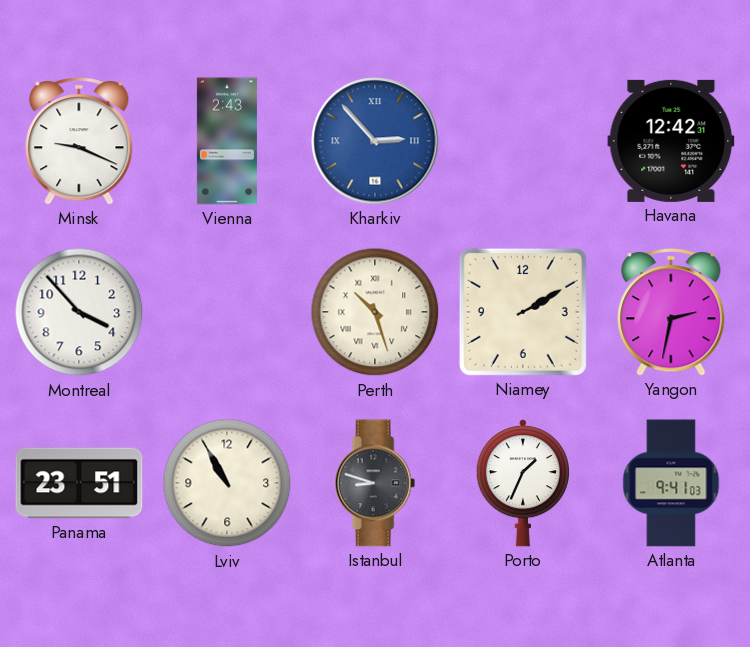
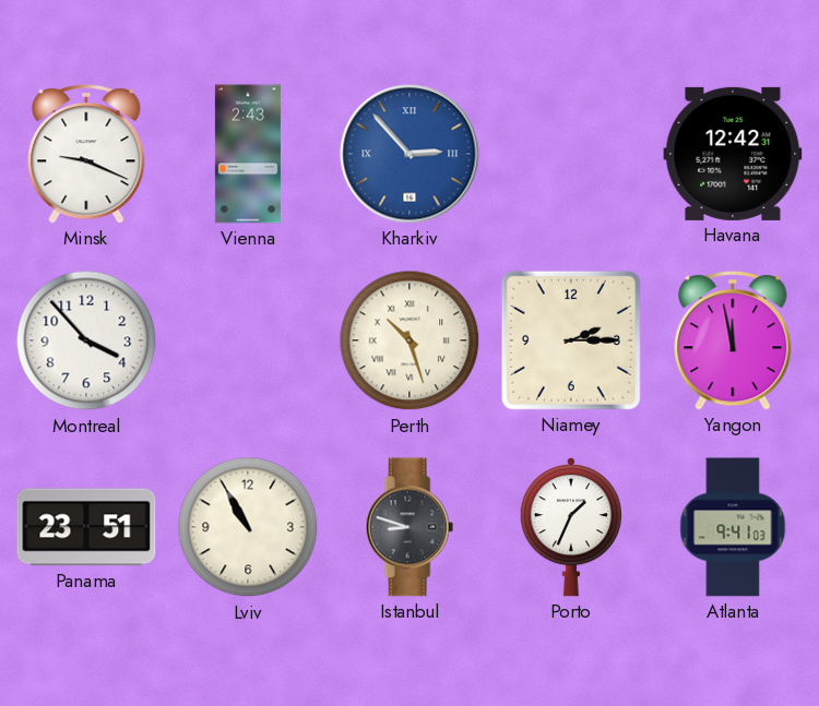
Niamey: 2:10 -> 2:15 (571, 340)
Yangon: 2:32 -> 11:58 (733, 340)
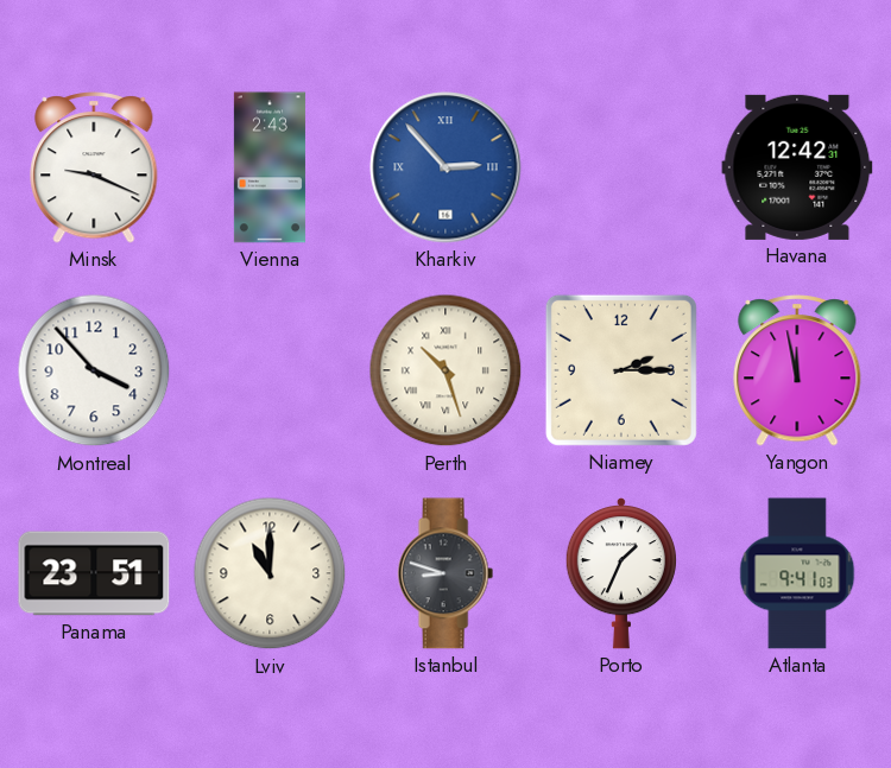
Lviv: 10:55 -> 11:00 (270, 573)
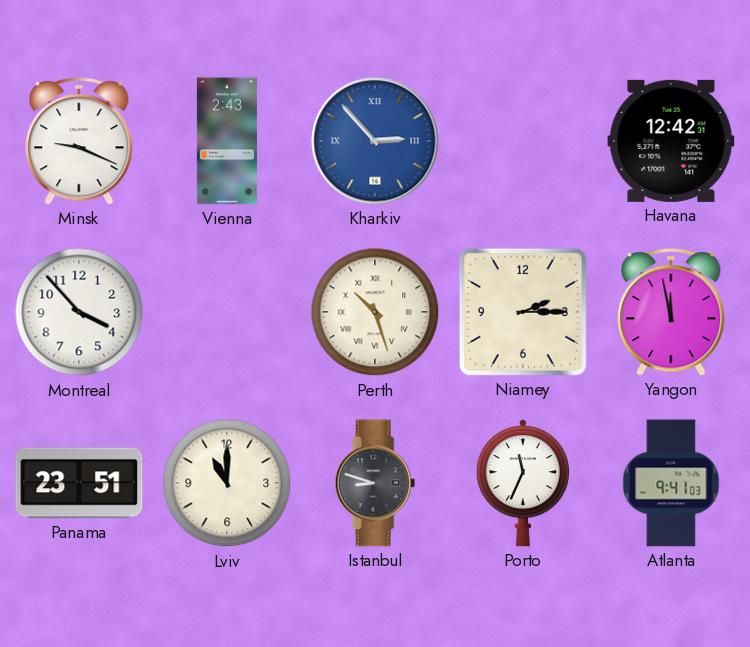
Porto: 1:34 -> 11:34 (523, 484)
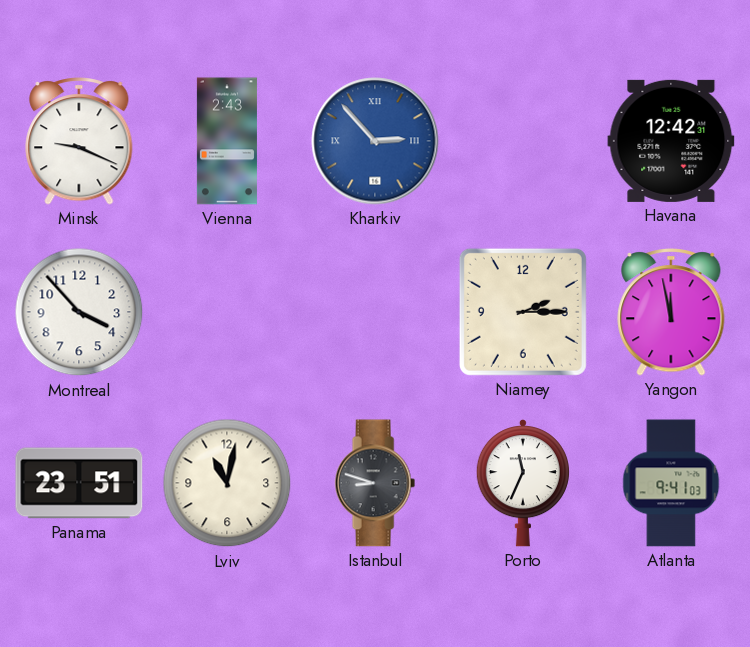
Perth: 10:27 -> none (375, 312)
Lviv: 11:00 -> 11:02 (227, 483)
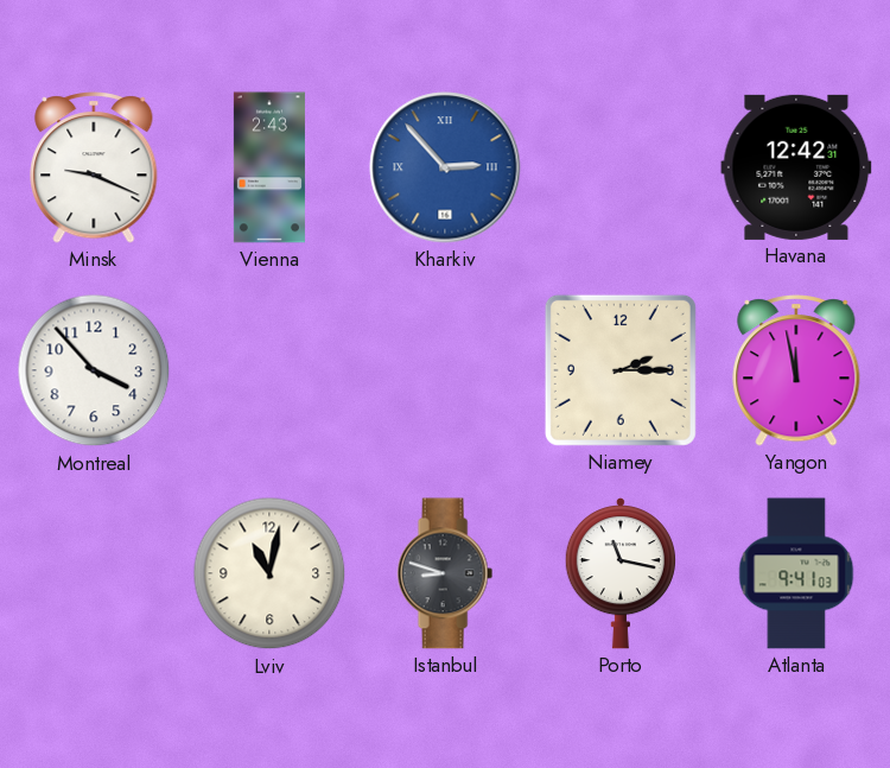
Panama: 23:51 -> none (79, 483)
Porto: 11:34 -> 11:17 (621, 575)
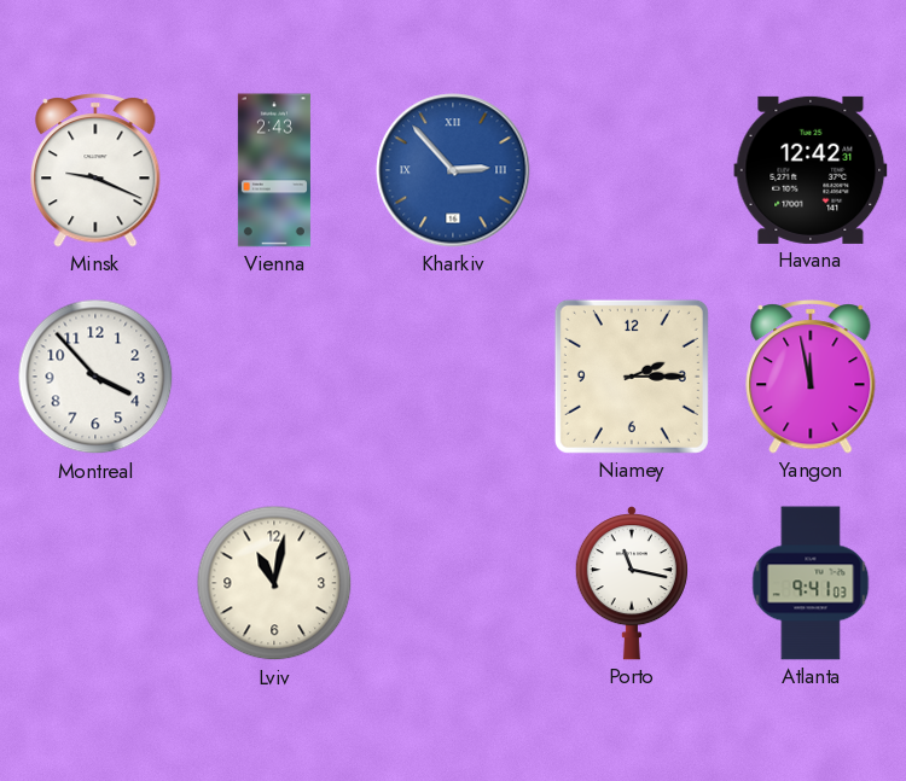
Istanbul: 8:48 -> none (445, 573)
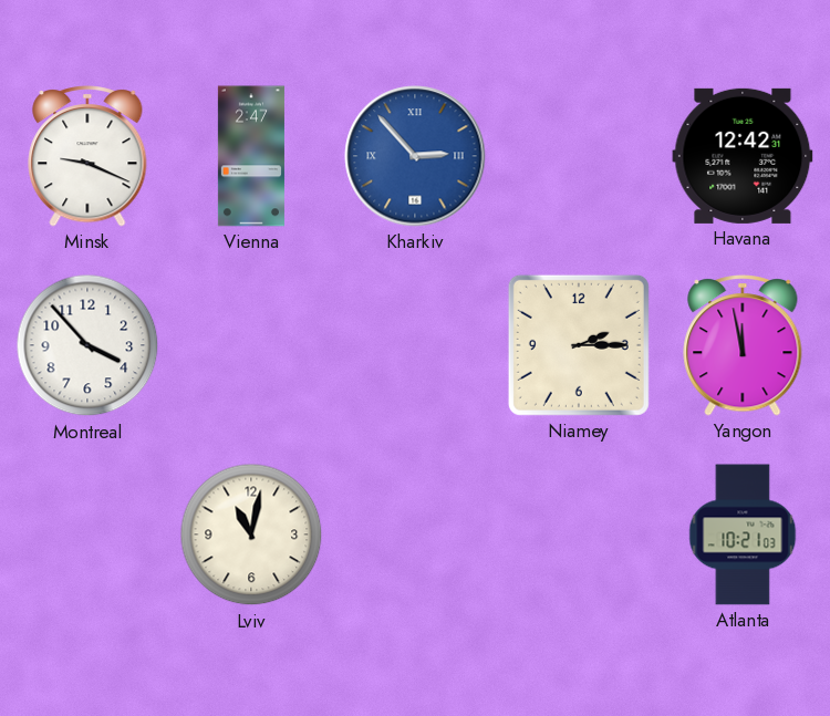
Vienna: 2:43 -> 2:47 (251, 156)
Porto: 11:17 -> none (632, 584)
Atlanta: 9:41 -> 10:21 (743, 535)
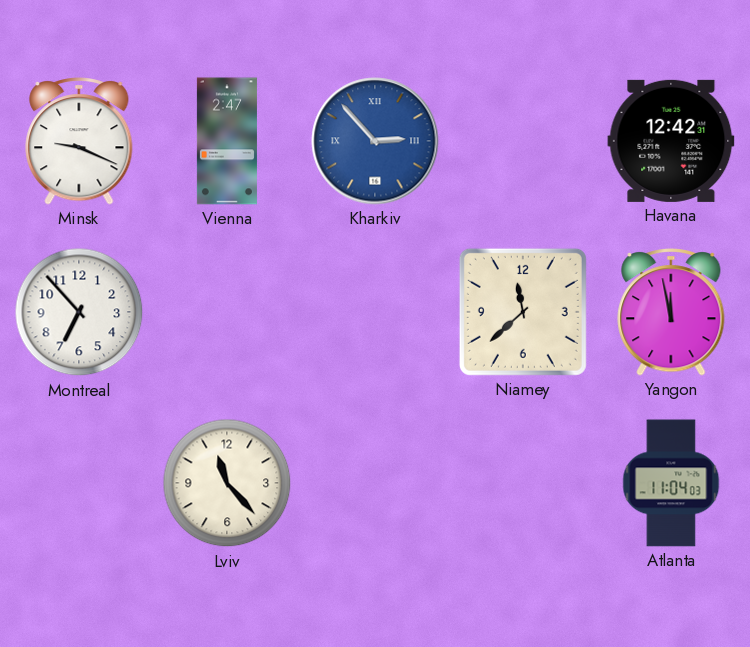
Montreal: 3:53 -> 6:53 (79, 312)
Niamey: 2:15 -> 11:38 (523, 312)
Lviv: 11:02 -> 11:23 (227, 483)
Atlanta: 10:21 -> 11:04 (671, 483)
